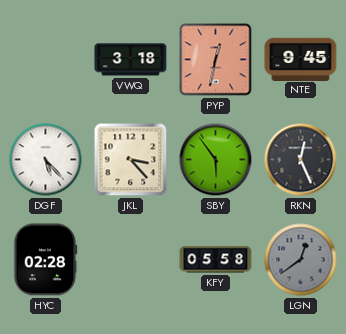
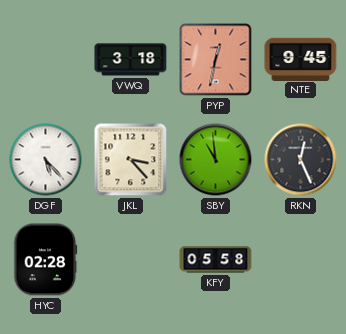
SBY: 5:54 -> 10:59 (216, 160)
LGN: 12:39 -> none (301, 260)
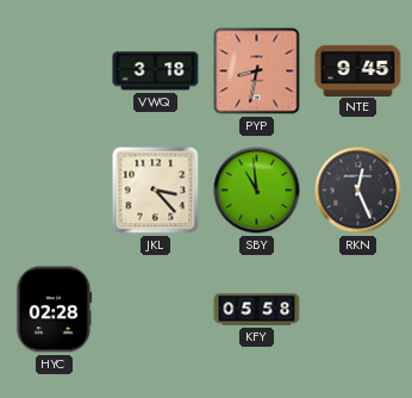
PYP: 12:32 -> 8:32 (257, 71)
DGF: 5:23 -> none (46, 160)
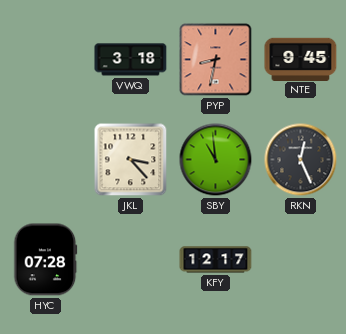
HYC: 02:28 -> 07:28 (46, 260)
KFY: 05:58 -> 12:17 (216, 260)
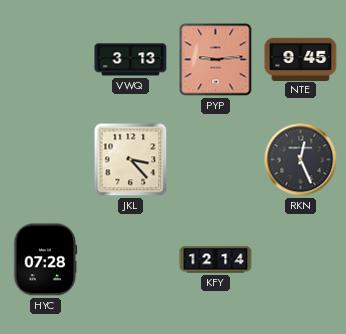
VWQ: 3:18 -> 3:13 (131, 60)
PYP: 8:32 -> 9:14 (216, 60)
SBY: 10:59 -> none (216, 160)
KFY: 12:17 -> 12:14 (216, 260)
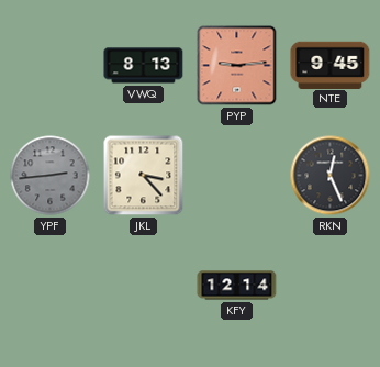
VWQ: 3:13 -> 8:13 (144, 66)
YPF: none -> 2:44 (51, 176)
HYC: 07:28 -> none (46, 260)
